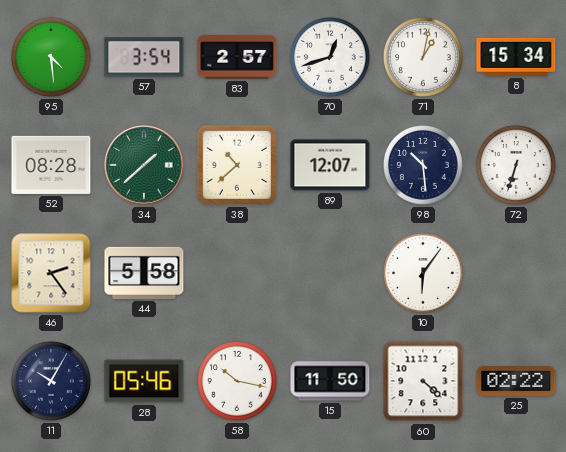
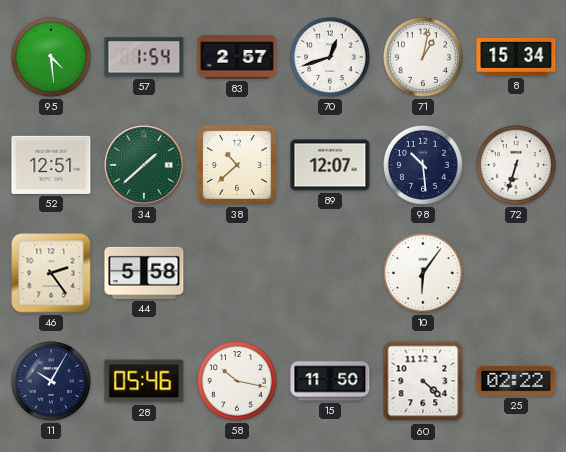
57: 3:54 -> 1:54 (144, 57)
52: 08:28 -> 12:51 (51, 165)
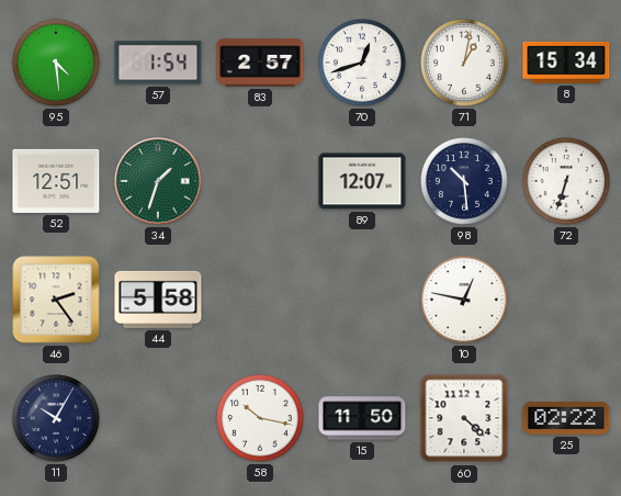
34: 1:38 -> 1:33 (158, 181)
38: 10:38 -> none (237, 165)
10: 6:06 -> 12:47 (465, 301)
28: 05:46 -> none (144, 381)
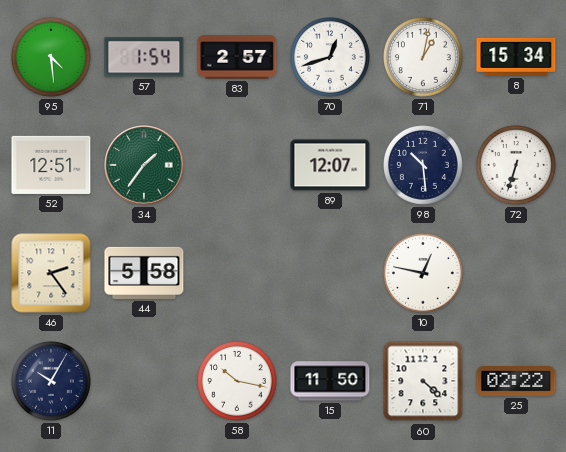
34: 1:33 -> 1:36 (144, 165)
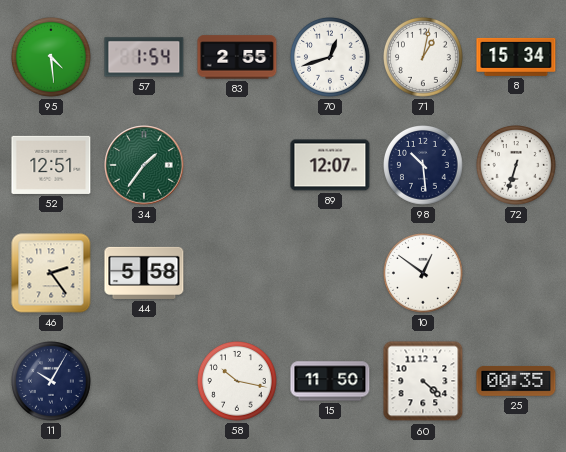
83: 2:57 -> 2:55 (237, 57)
10: 12:47 -> 12:51 (424, 274)
25: 02:22 -> 00:35 (516, 381)
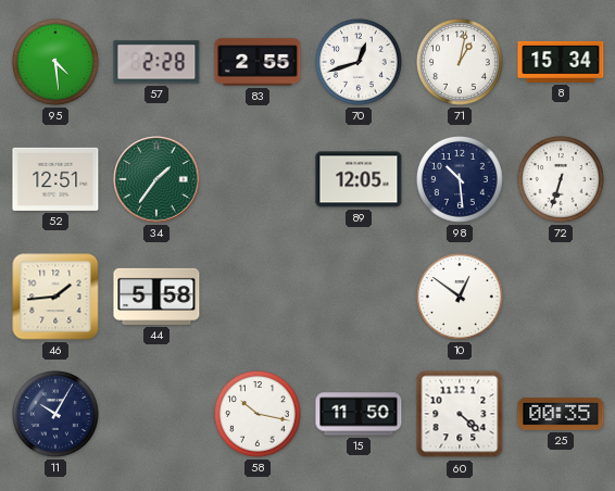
57: 1:54 -> 2:28 (156, 62)
89: 12:07 -> 12:05 (359, 179)
46: 2:24 -> 1:44 (55, 297)
